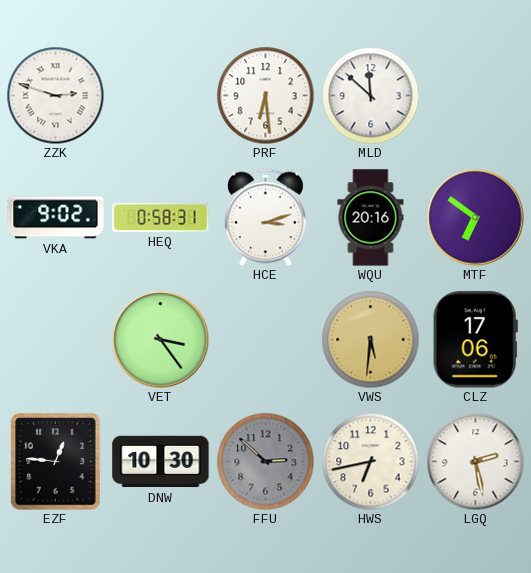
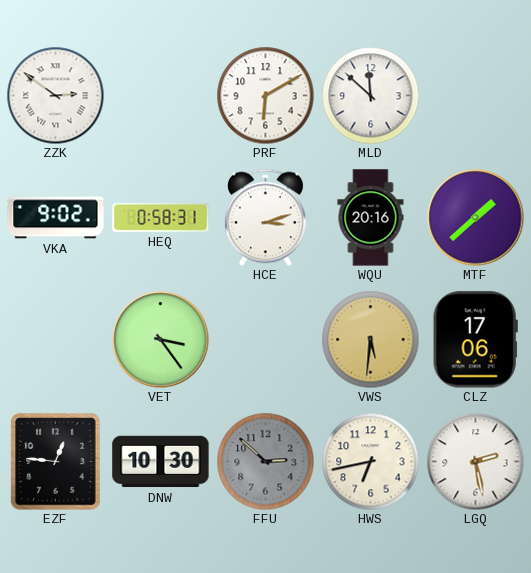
ZZK: 2:48 -> 2:51 (55, 95)
PRF: 6:29 -> 6:10 (265, 95)
MTF: 6:51 -> 1:38 (476, 218)
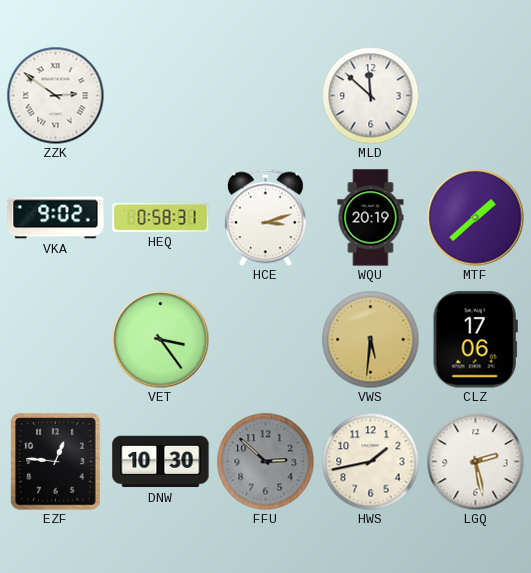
PRF: 6:10 -> none (265, 95)
WQU: 20:16 -> 20:19 (371, 218)
HWS: 6:43 -> 1:43 (370, 461)
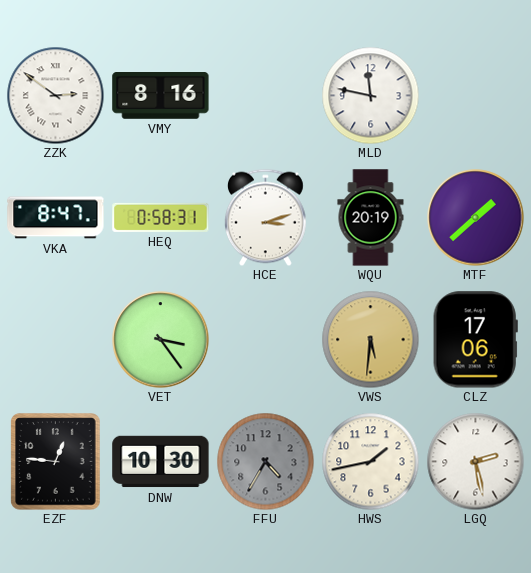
VMY: none -> 8:16 (161, 96)
MLD: 11:52 -> 11:47 (370, 95)
VKA: 9:02 -> 8:47 (56, 218)
FFU: 2:52 -> 4:35 (265, 461)
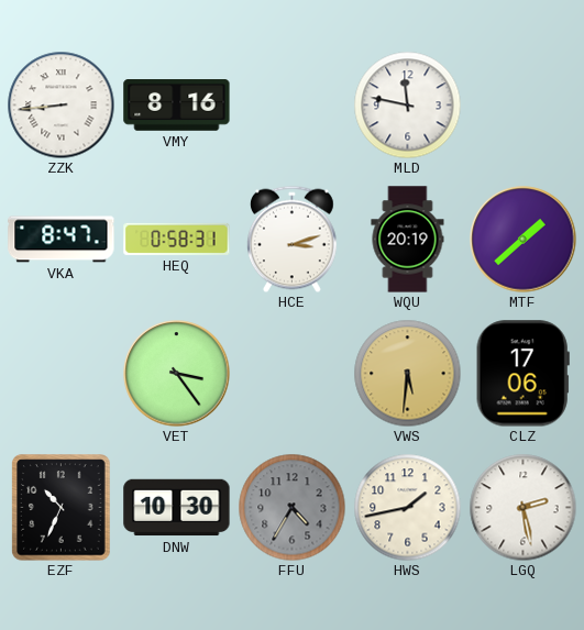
ZZK: 2:51 -> 8:44 (60, 104)
EZF: 12:46 -> 10:34 (62, 508)
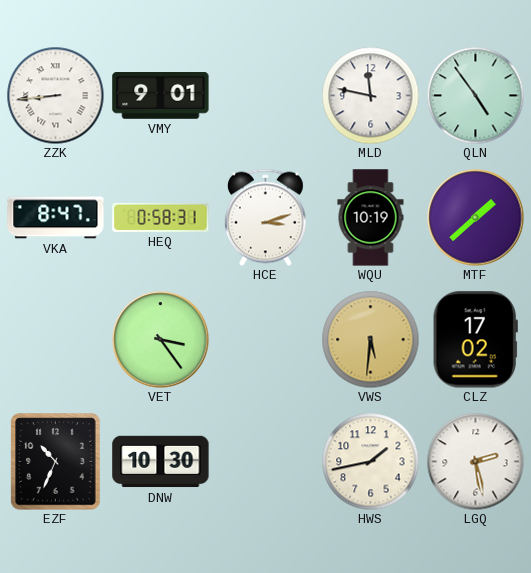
VMY: 8:16 -> 9:01 (161, 96)
QLN: none -> 4:54 (475, 95)
WQU: 20:19 -> 10:19 (371, 218)
CLZ: 17:06 -> 17:02 (475, 340)
FFU: 4:35 -> none (291, 507)
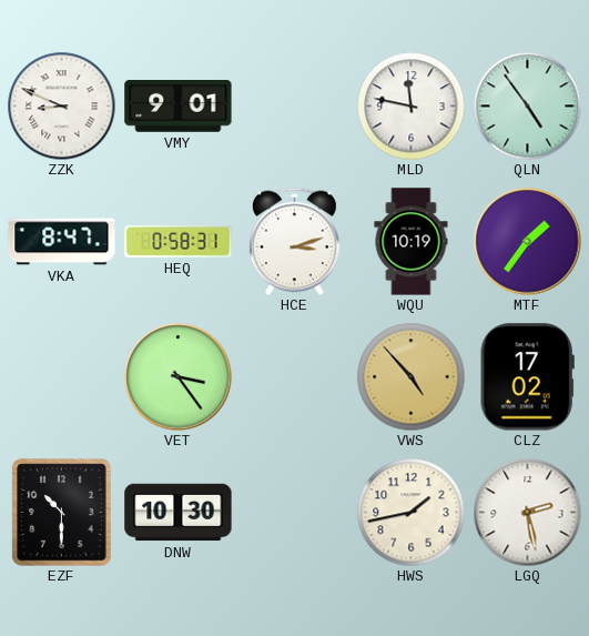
ZZK: 8:44 -> 8:49 (61, 105)
MTF: 1:38 -> 1:36 (528, 242)
VWS: 5:31 -> 4:53 (410, 376)
EZF: 10:34 -> 10:30 (62, 513)
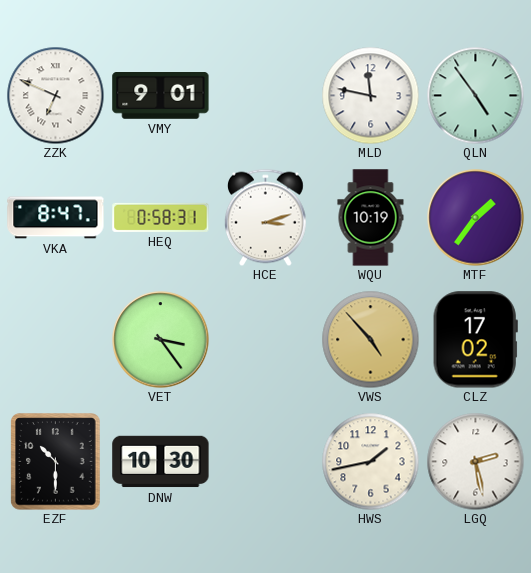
ZZK: 8:49 -> 6:49 (55, 95)
